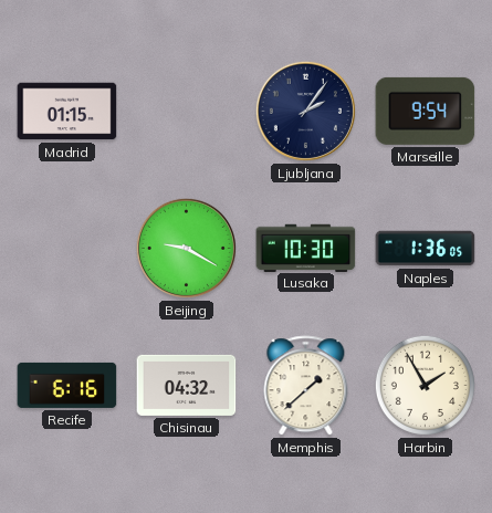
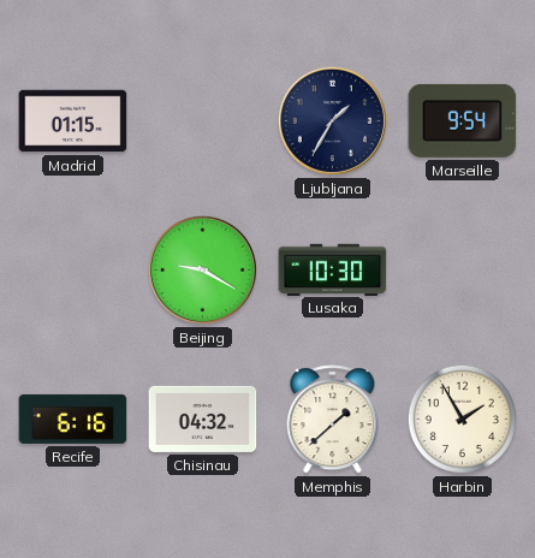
Ljubljana: 2:06 -> 1:35 (332, 120)
Naples: 1:36 -> none (426, 249)
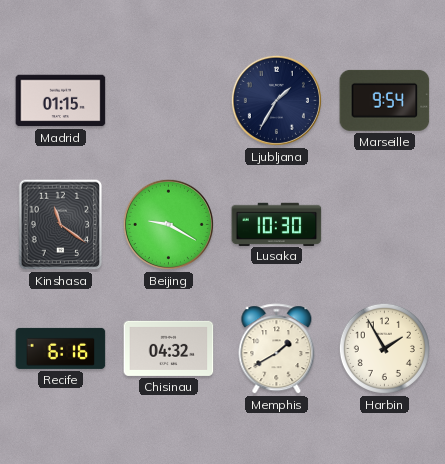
Kinshasa: none -> 11:21 (61, 225)
Memphis: 1:38 -> 1:40 (277, 349)
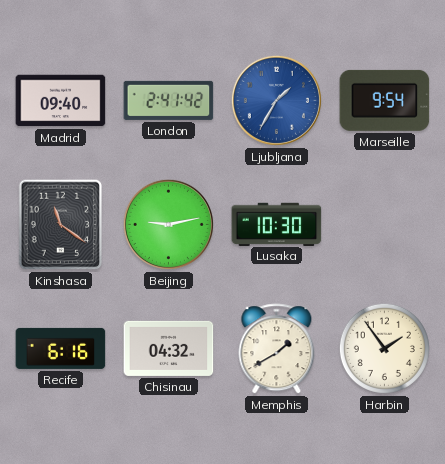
Madrid: 01:15 -> 09:40 (61, 101)
London: none -> 2:41 (169, 100)
Ljubljana dial: navy -> blue (276, 100)
Beijing: 9:20 -> 9:13 (168, 224)
Harbin: 1:55 -> 1:54 (384, 348)
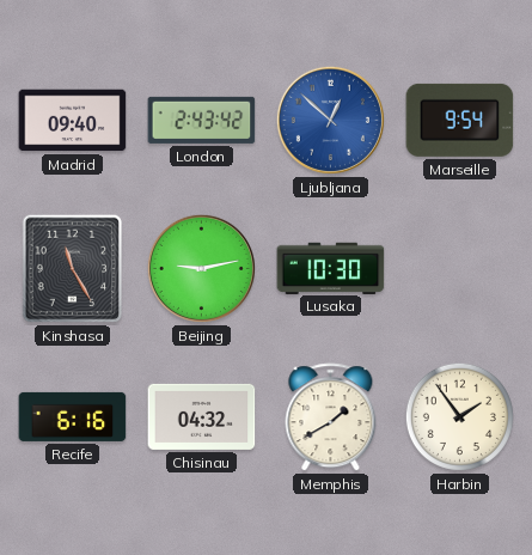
London: 2:41 -> 2:43 (202, 120)
Ljubljana: 1:35 -> 12:52 (330, 120)
Kinshasa: 11:21 -> 11:25 (73, 269)
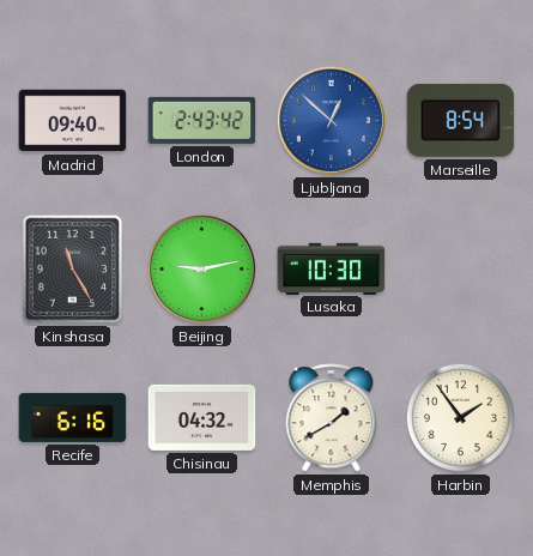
Marseille: 9:54 -> 8:54 (461, 120)
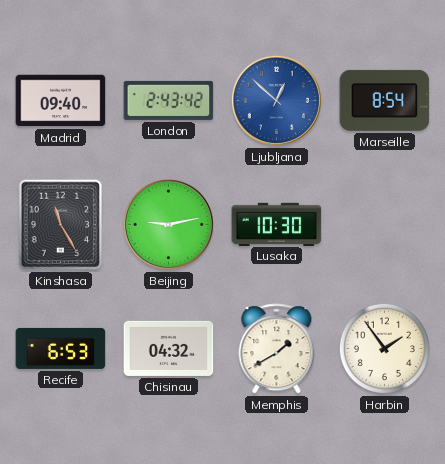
Recife: 6:16 -> 6:53 (61, 348)
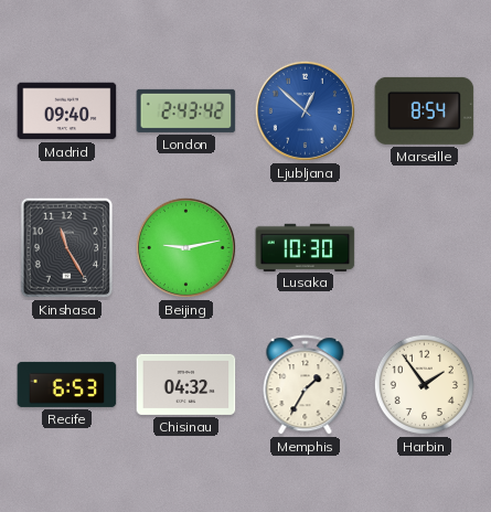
Memphis: 1:40 -> 1:35 (306, 385)
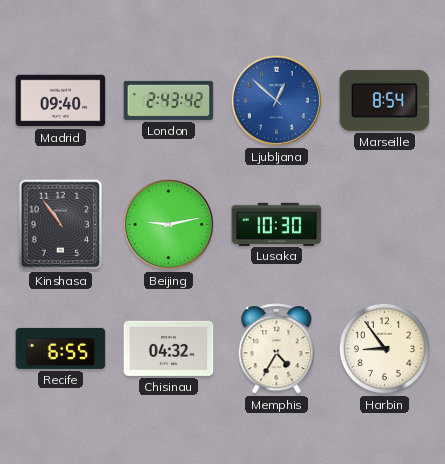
Kinshasa: 11:25 -> 10:54 (61, 225)
Recife: 6:53 -> 6:55 (61, 348)
Memphis: 1:35 -> 4:35 (277, 349)
Harbin: 1:54 -> 8:54 (384, 348)
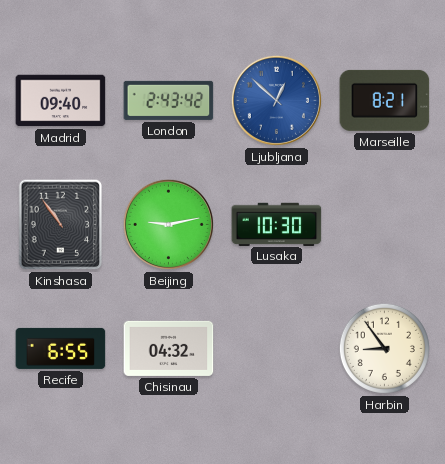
Marseille: 8:54 -> 8:21 (385, 100)
Memphis: 4:35 -> none (277, 349)
